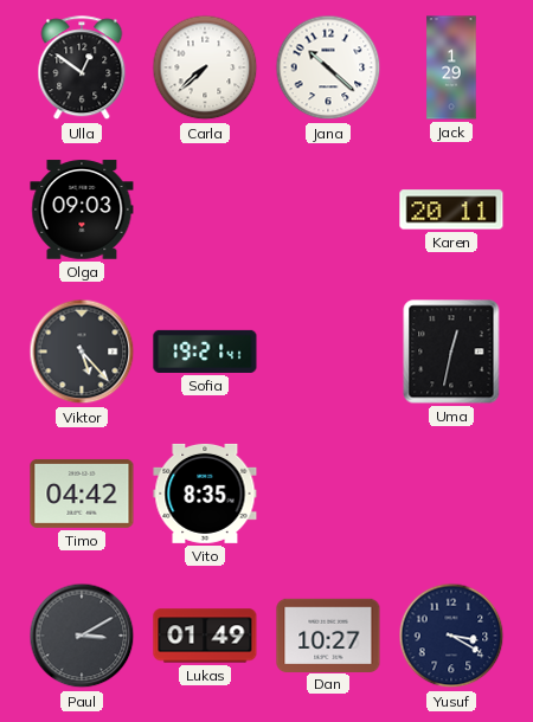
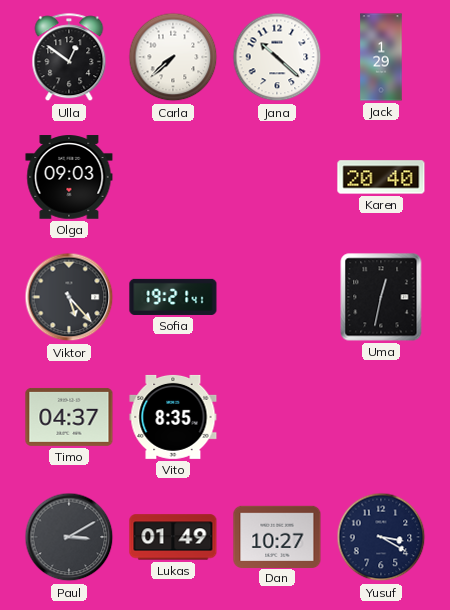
Karen: 20:11 -> 20:40 (381, 177)
Timo: 04:42 -> 04:37 (69, 417)
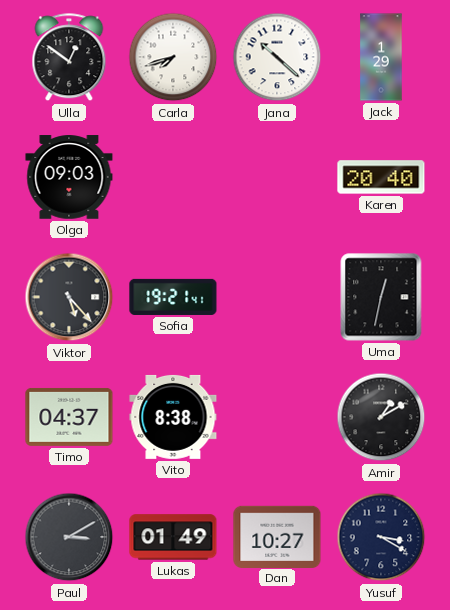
Carla: 7:38 -> 7:42 (173, 57)
Vito: 8:35 -> 8:38 (173, 417)
Amir: none -> 1:10 (381, 417)
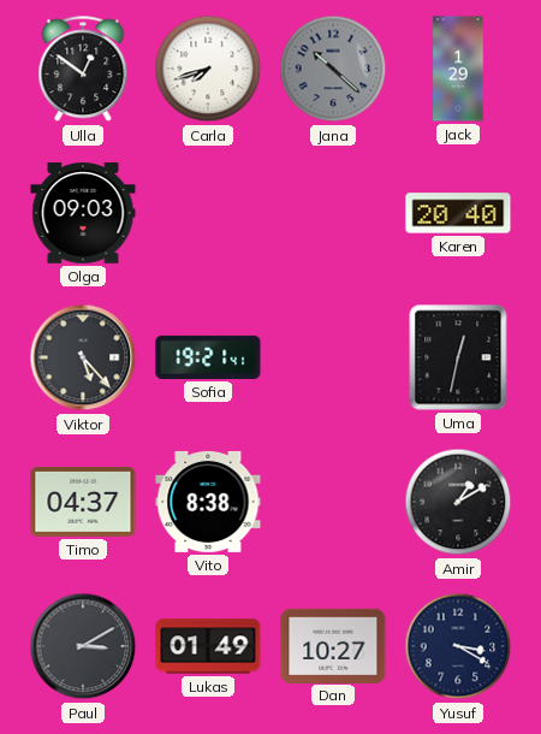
Jana dial: white -> grey (333, 69)
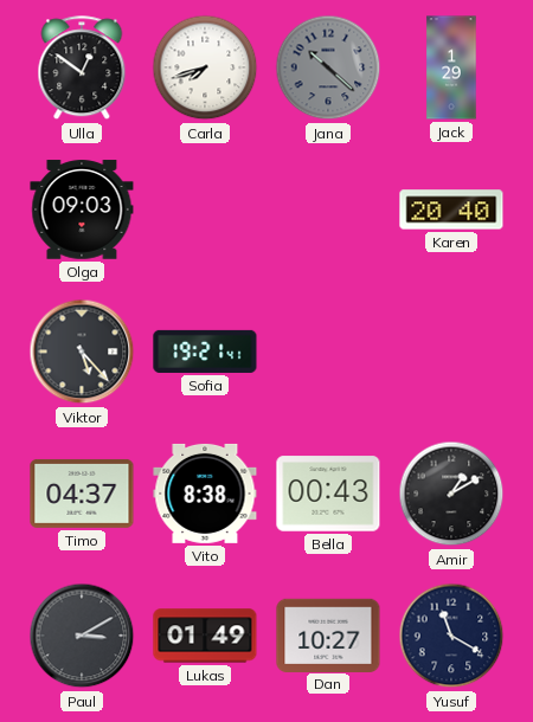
Uma: 12:32 -> none (458, 357)
Bella: none -> 00:43 (328, 494)
Yusuf: 3:20 -> 11:20 (451, 636)
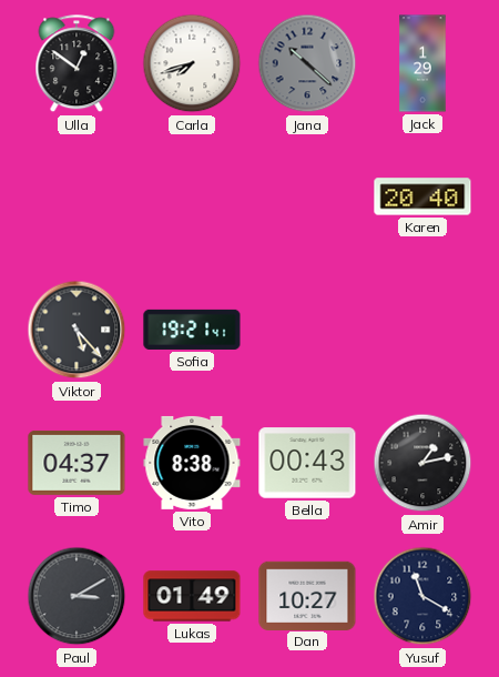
Olga: 09:03 -> none (82, 209)
Amir: 1:10 -> 1:13 (422, 463)
